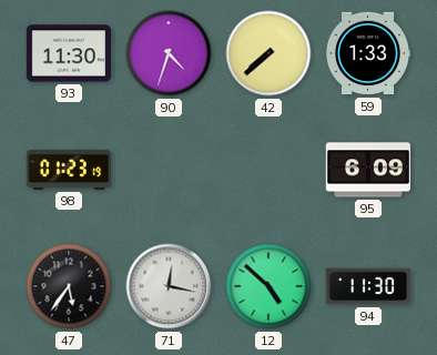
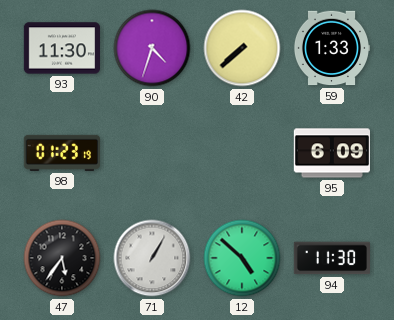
71: 12:17 -> 1:05 (152, 258)
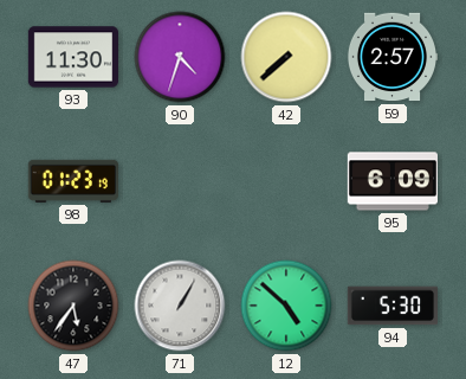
59: 1:33 -> 2:57 (391, 57)
94: 11:30 -> 5:30 (391, 306)
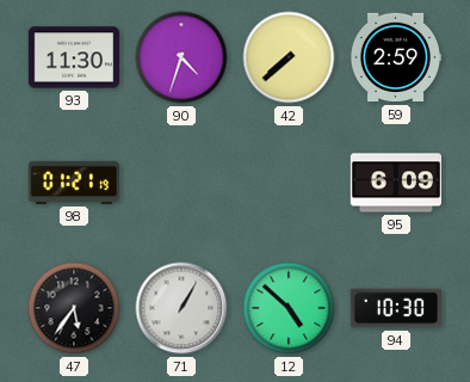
59: 2:57 -> 2:59 (395, 57)
98: 01:23 -> 01:21 (74, 183)
94: 5:30 -> 10:30 (395, 308)
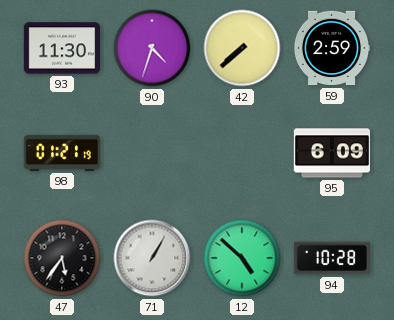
94: 10:30 -> 10:28 (331, 258)
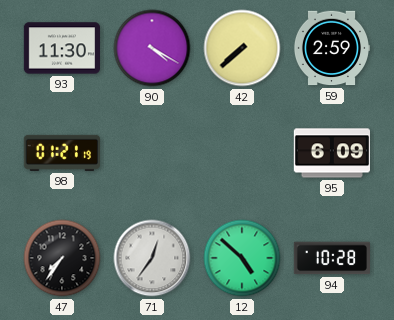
90: 4:33 -> 4:20 (152, 48)
47: 5:36 -> 7:36 (62, 258)
71: 1:05 -> 12:36 (152, 258)
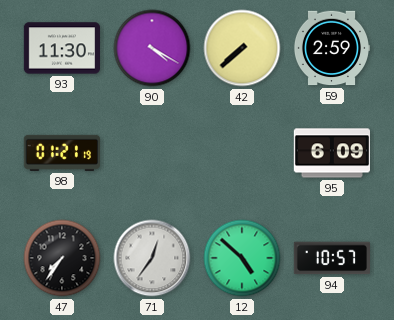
94: 10:28 -> 10:57 (331, 258)
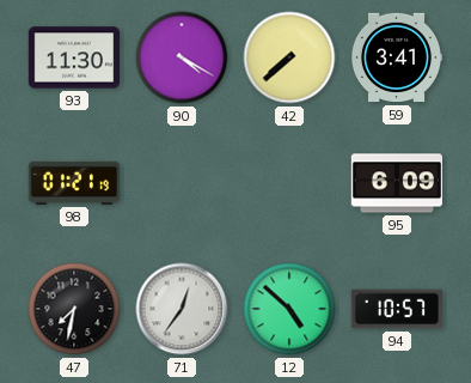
59: 2:59 -> 3:41 (396, 57)
47: 7:36 -> 7:32 (74, 309)
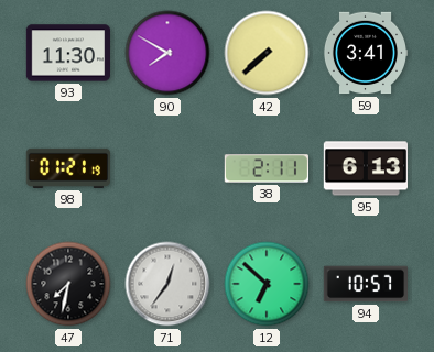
90: 4:20 -> 7:50 (167, 53)
38: none -> 2:11 (267, 168)
95: 6:09 -> 6:13 (365, 168)
12: 4:52 -> 6:52 (267, 284)
